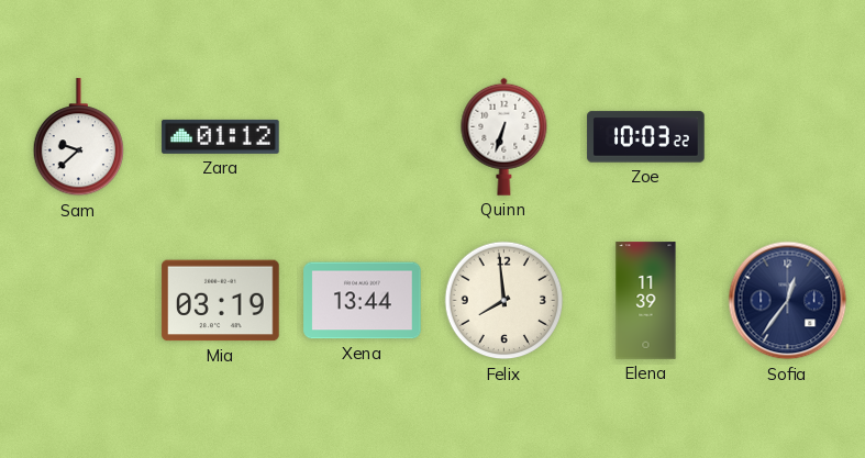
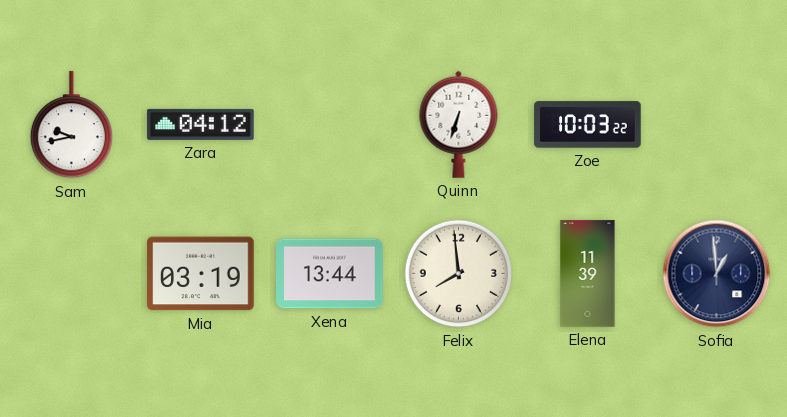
Sam: 9:38 -> 9:43 (71, 125)
Zara: 01:12 -> 04:12 (201, 124)
Sofia: 12:36 -> 12:59 (717, 274)
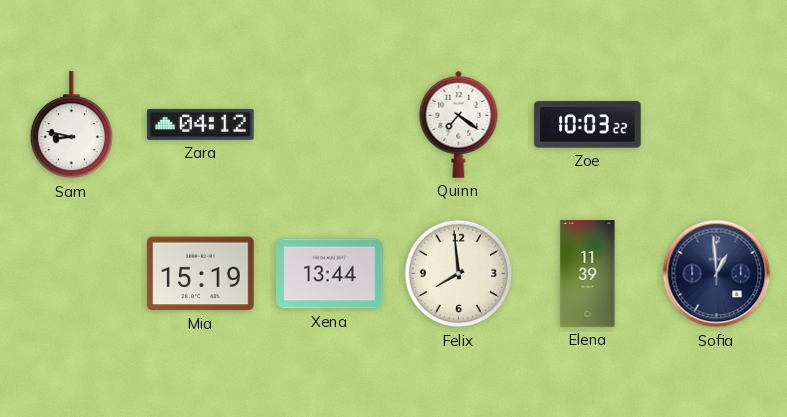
Sam: 9:43 -> 8:47 (71, 125)
Quinn: 6:33 -> 7:21 (459, 124)
Mia: 03:19 -> 15:19 (201, 274)
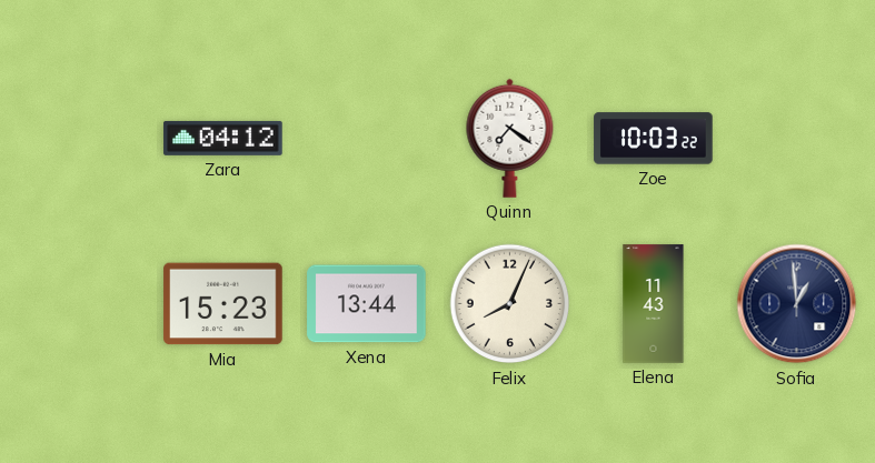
Sam: 8:47 -> none (71, 125)
Mia: 15:19 -> 15:23 (223, 304)
Felix: 7:59 -> 8:04 (510, 304)
Elena: 11:39 -> 11:43 (654, 304)
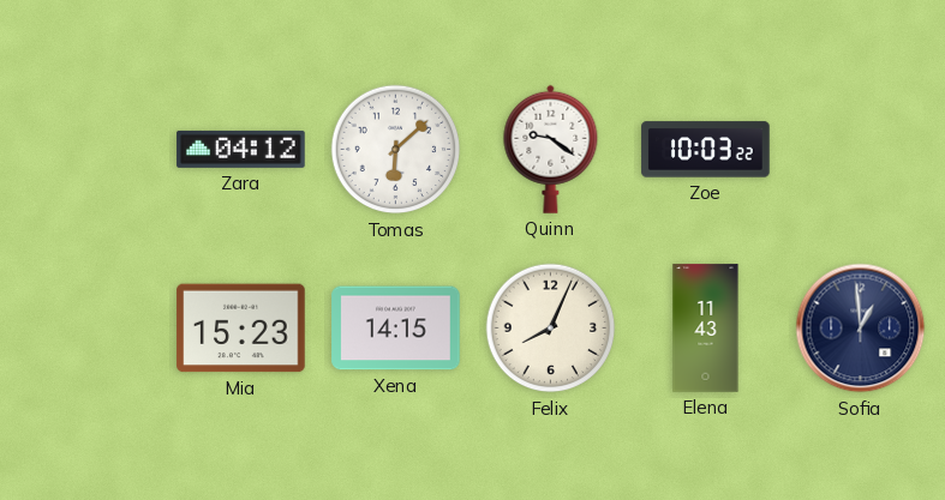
Tomas: none -> 6:08 (396, 150)
Quinn: 7:21 -> 9:21 (551, 149)
Xena: 13:44 -> 14:15 (396, 329)
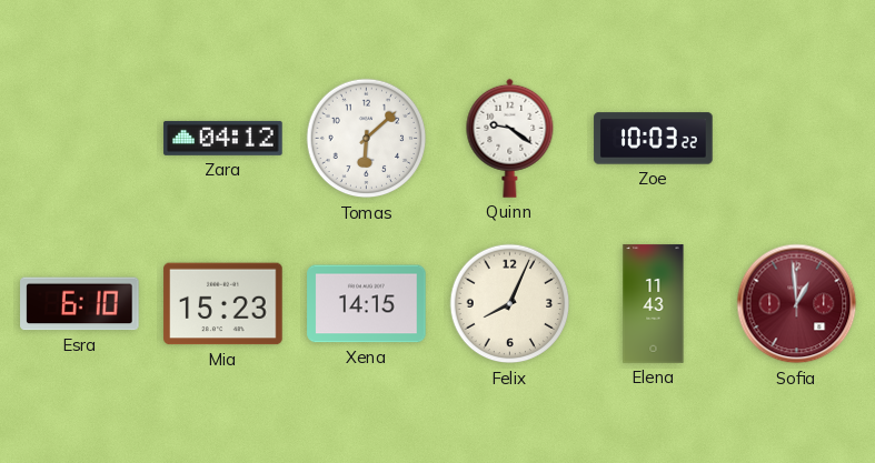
Esra: none -> 6:10 (80, 304)
Sofia dial: navy -> burgundy (797, 304)
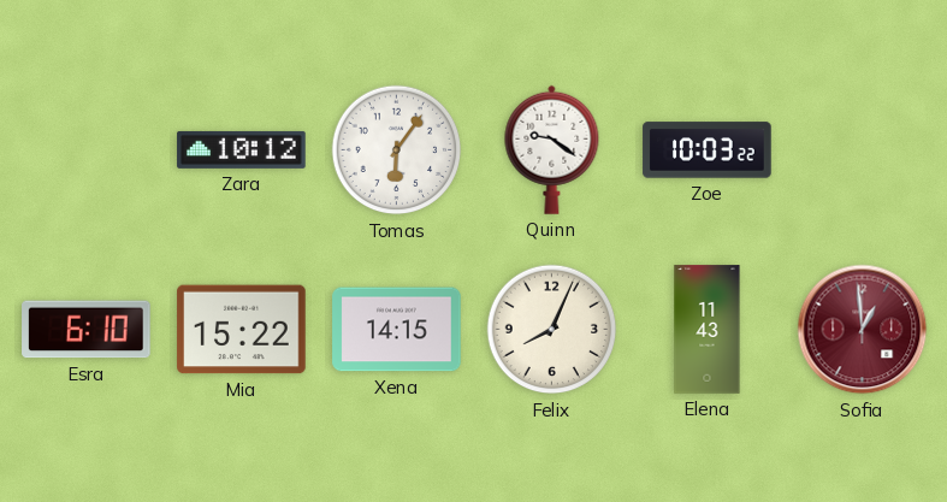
Zara: 04:12 -> 10:12 (242, 149)
Tomas: 6:08 -> 6:06 (397, 150)
Mia: 15:23 -> 15:22 (242, 330)
